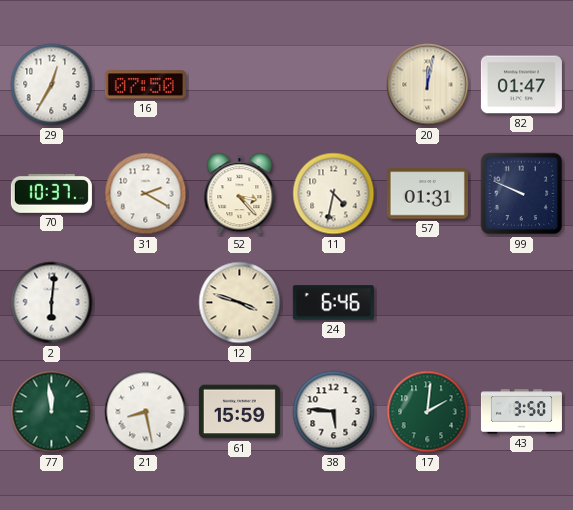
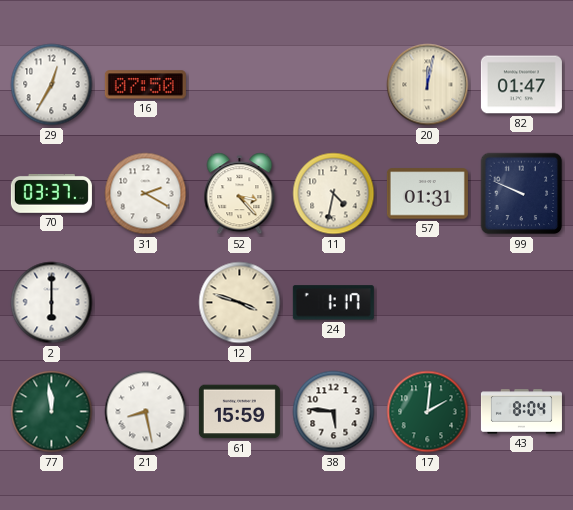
70: 10:37 -> 03:37 (51, 193)
2: 6:01 -> 6:00 (52, 303)
24: 6:46 -> 1:17 (333, 303)
43: 3:50 -> 8:04 (521, 412)
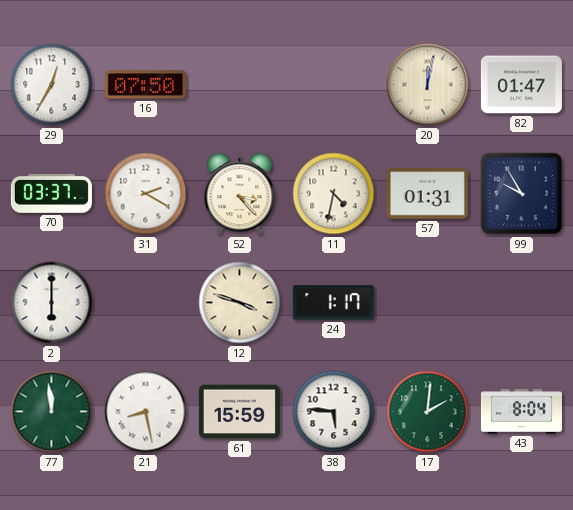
99: 9:49 -> 9:55 (522, 194)
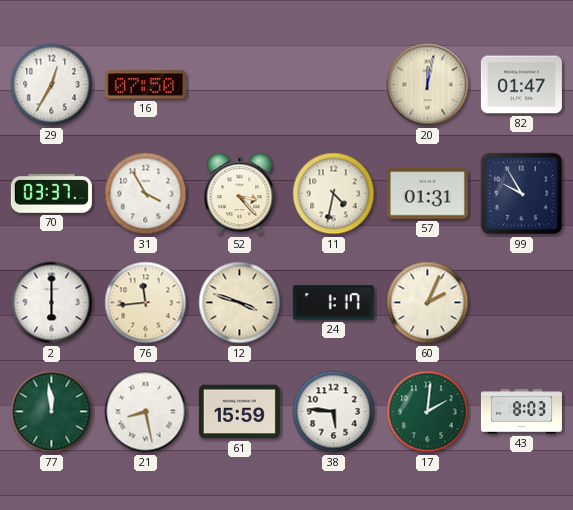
31: 2:20 -> 3:55 (146, 194)
76: none -> 11:44 (146, 303)
60: none -> 2:04 (428, 303)
43: 8:04 -> 8:03 (521, 412)
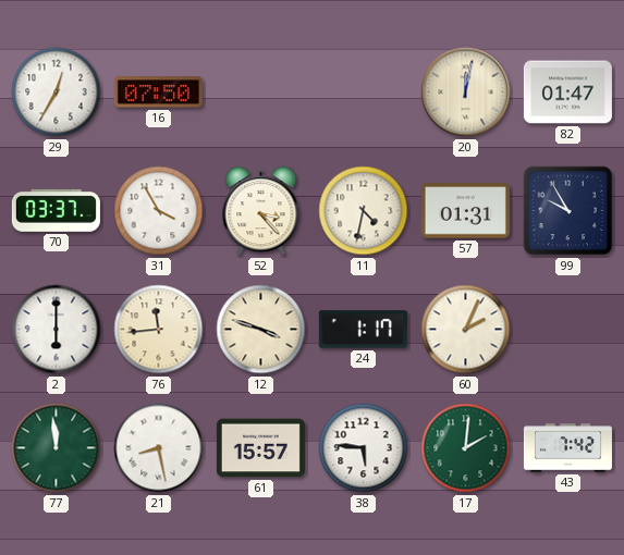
61: 15:59 -> 15:57 (260, 448)
43: 8:03 -> 7:42 (567, 448)
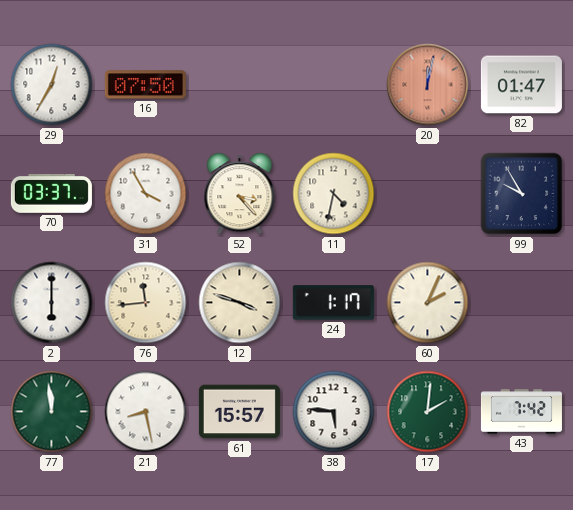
20 dial: cream -> salmon (428, 85)
57: 01:31 -> none (465, 211)
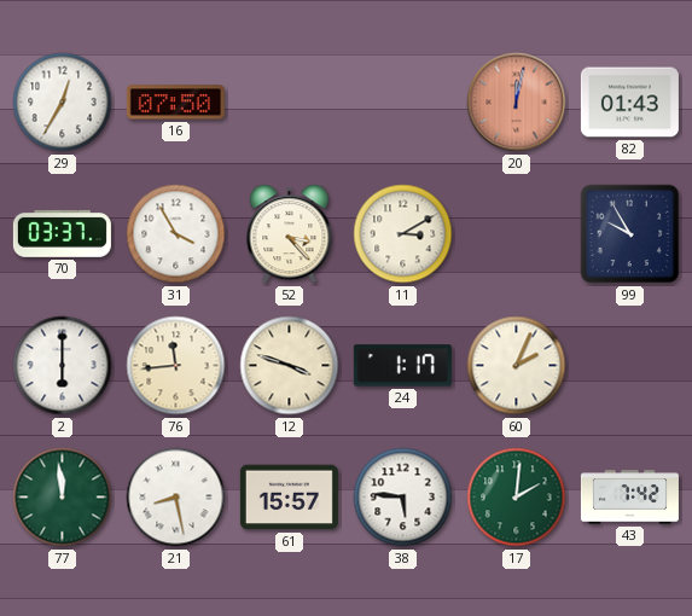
82: 01:47 -> 01:43 (629, 103)
11: 4:32 -> 3:10 (403, 234)
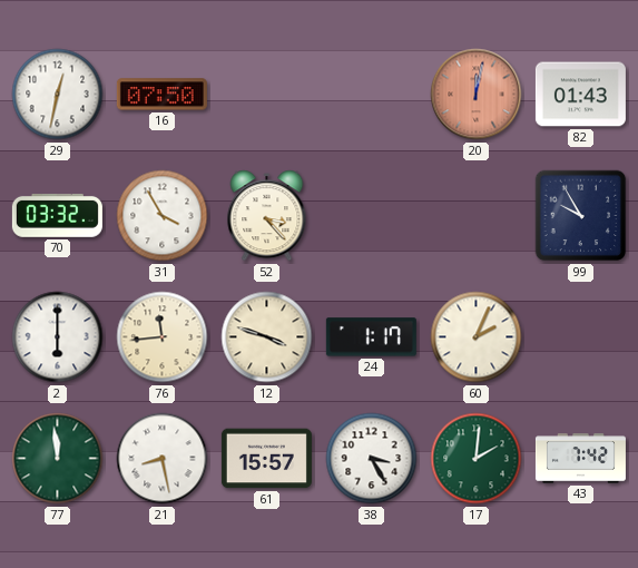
29: 12:35 -> 12:32 (58, 95)
70: 03:37 -> 03:32 (57, 215)
11: 3:10 -> none (403, 234)
38: 5:46 -> 3:25 (372, 459)
